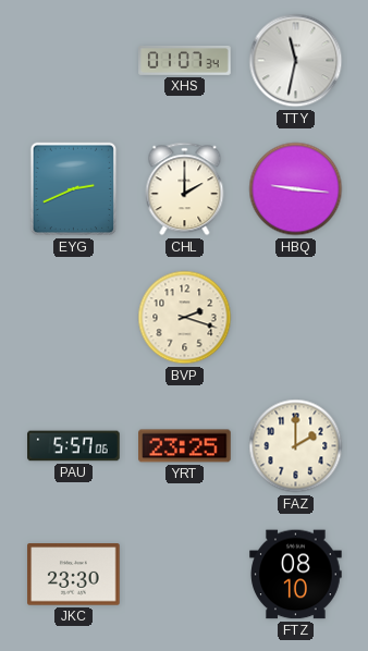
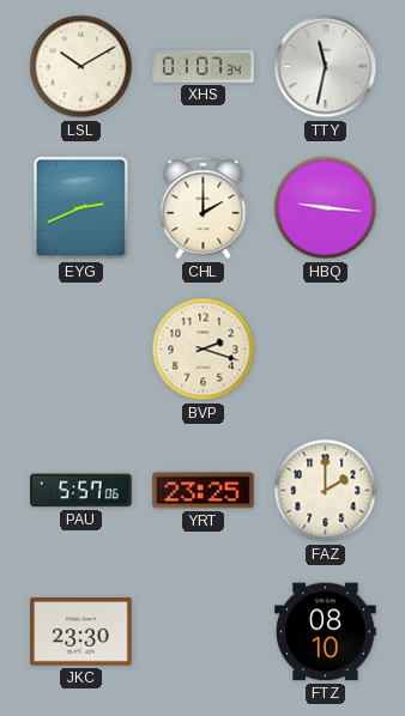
LSL: none -> 10:10 (81, 67)
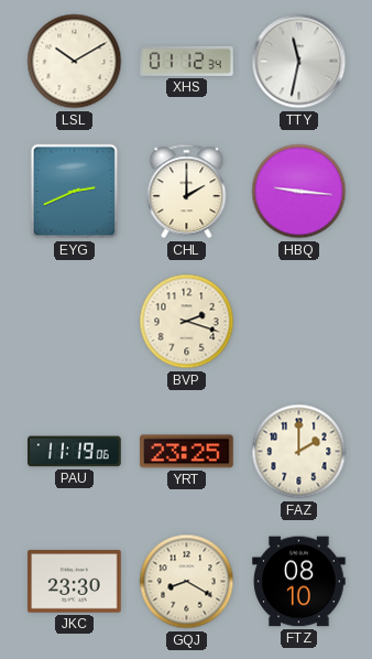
XHS: 01:07 -> 01:12 (187, 62)
PAU: 5:57 -> 11:19 (75, 452)
GQJ: none -> 8:20 (187, 582)
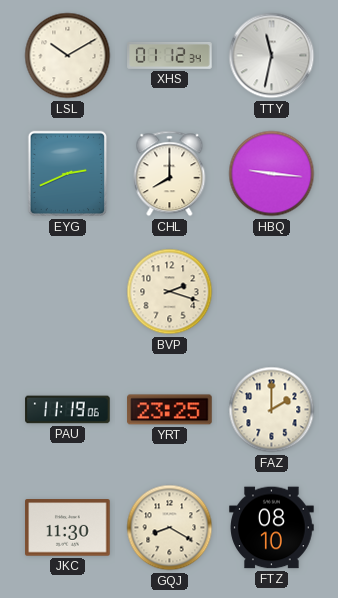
CHL: 2:00 -> 8:00 (170, 174)
JKC: 23:30 -> 11:30 (68, 528)
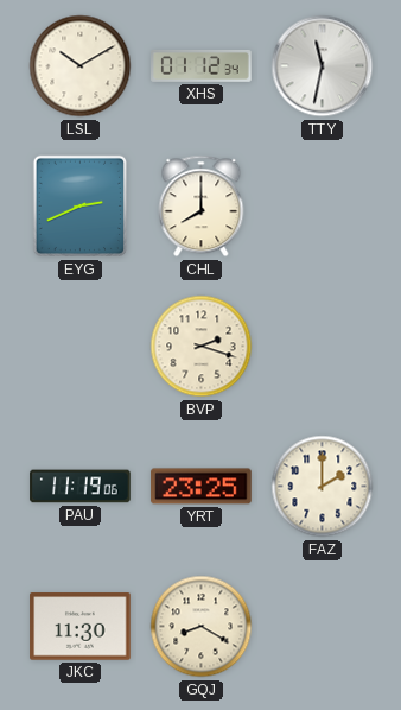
HBQ: 9:16 -> none (272, 174)
FTZ: 08:10 -> none (272, 528)
